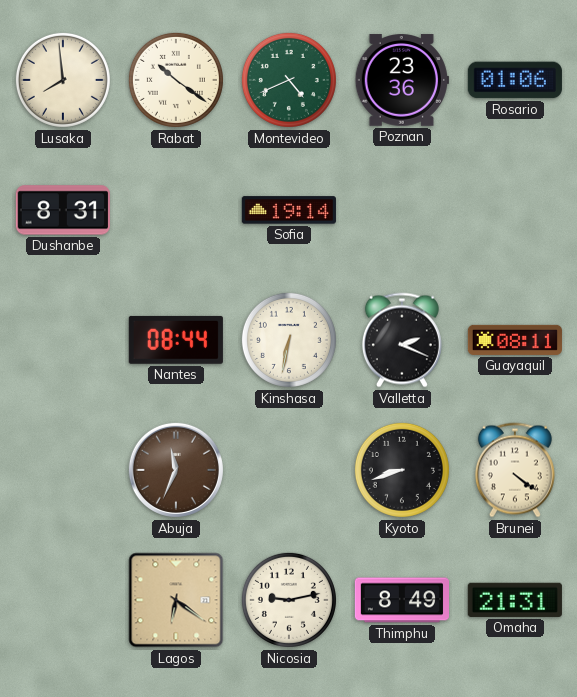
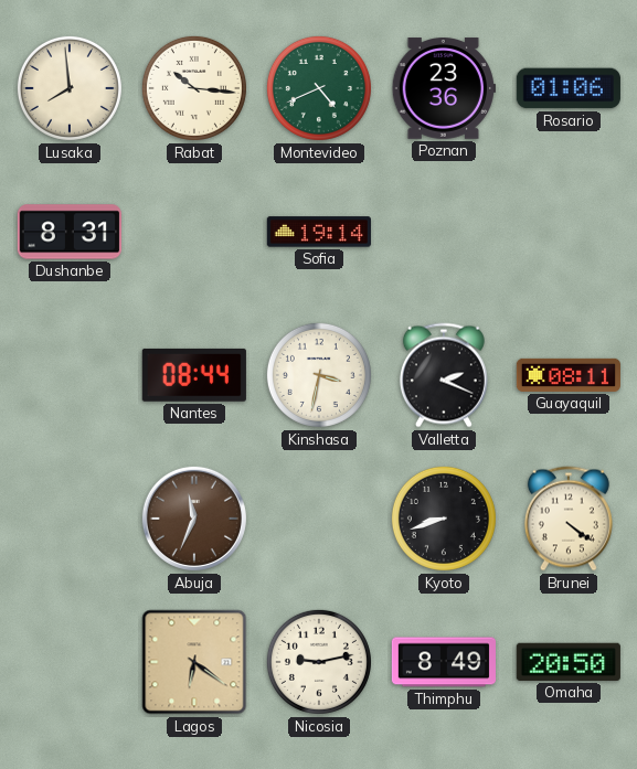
Rabat: 10:21 -> 10:16 (194, 88)
Kinshasa: 6:32 -> 3:32 (319, 375)
Omaha: 21:31 -> 20:50 (569, 662)
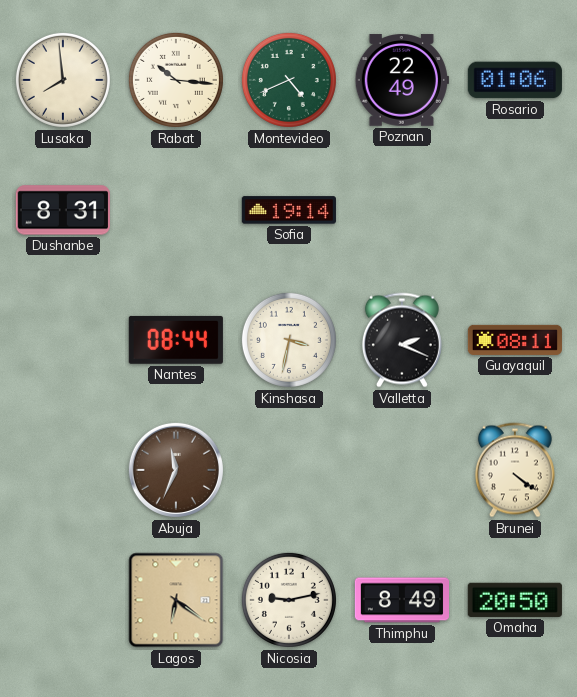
Poznan: 23:36 -> 22:49 (402, 80)
Kyoto: 8:42 -> none (444, 519)
